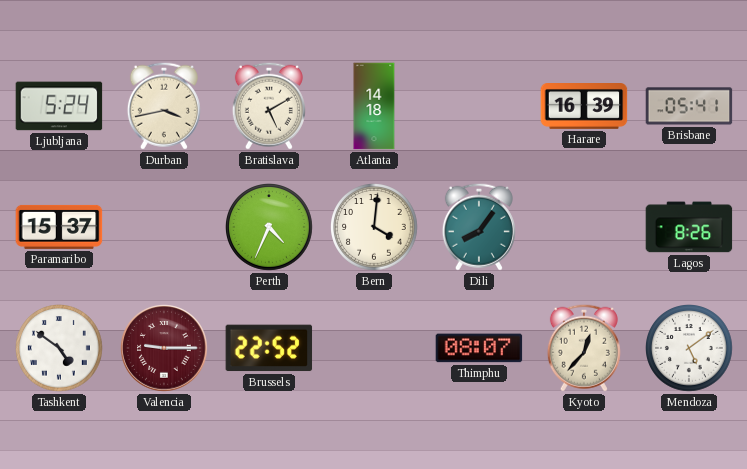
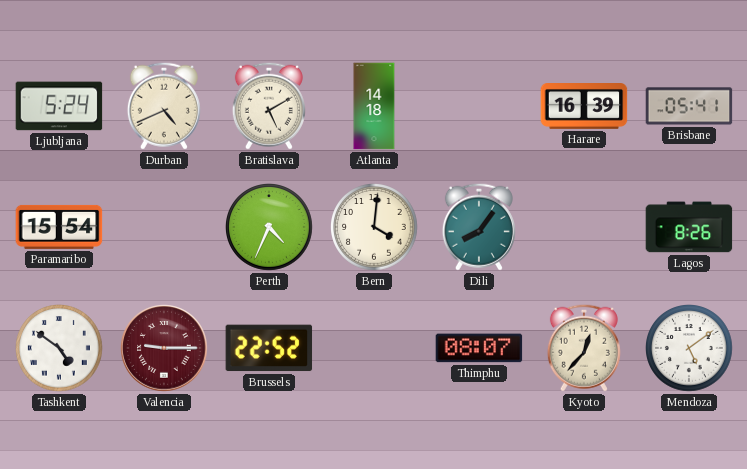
Durban: 3:43 -> 4:41 (164, 106)
Paramaribo: 15:37 -> 15:54 (59, 227)
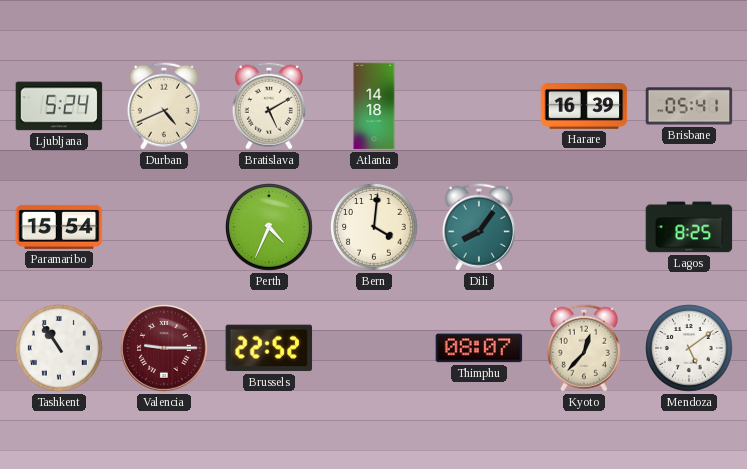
Lagos: 8:26 -> 8:25 (689, 227)
Tashkent: 4:51 -> 10:54 (60, 349)
